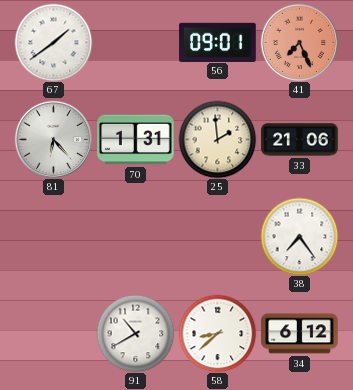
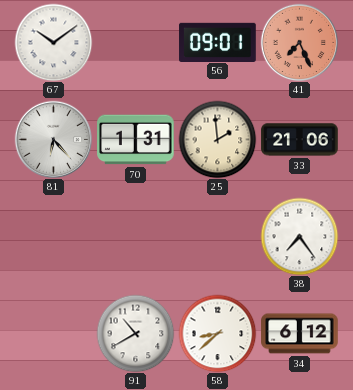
67: 1:39 -> 10:09 (53, 42)
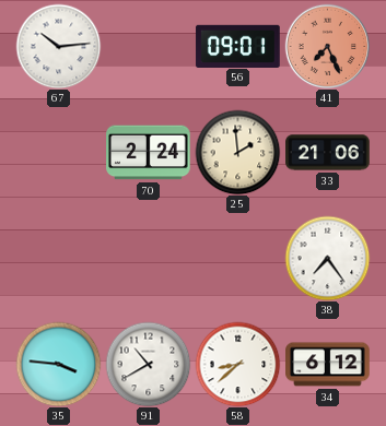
67: 10:09 -> 10:14 (58, 46)
81: 6:23 -> none (53, 139)
70: 1:31 -> 2:24 (149, 153)
35: none -> 3:46 (58, 364)
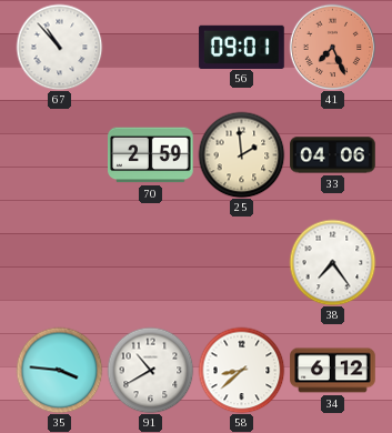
67: 10:14 -> 10:53 (59, 47)
70: 2:24 -> 2:59 (151, 155)
33: 21:06 -> 04:06 (333, 155)
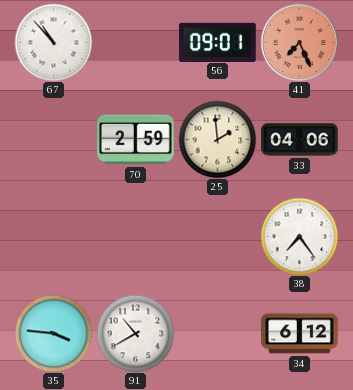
58: 8:38 -> none (241, 370)
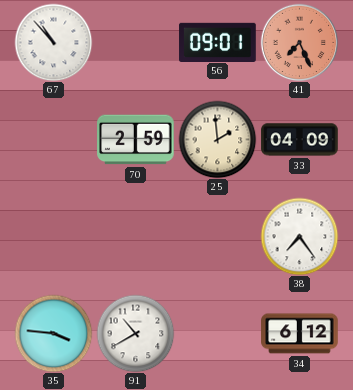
33: 04:06 -> 04:09 (300, 140)
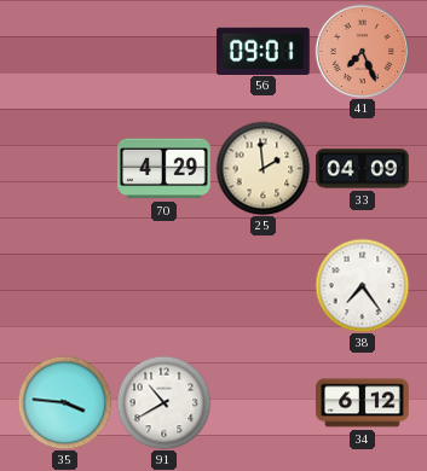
67: 10:53 -> none (53, 42)
70: 2:59 -> 4:29 (165, 169)
